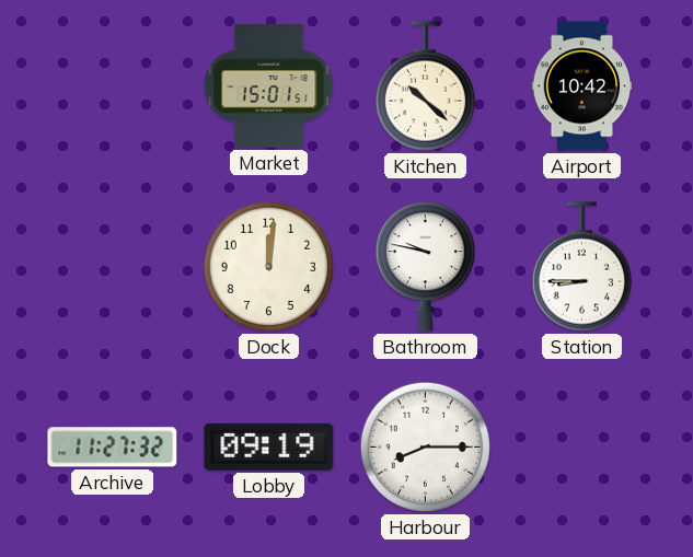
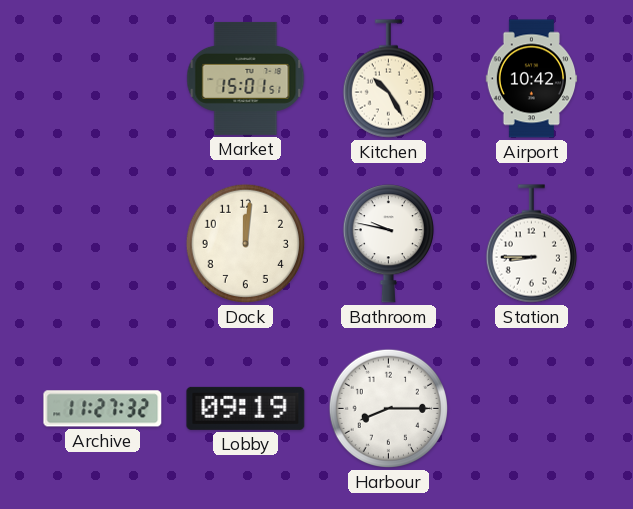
Kitchen: 10:22 -> 10:25 (388, 79)
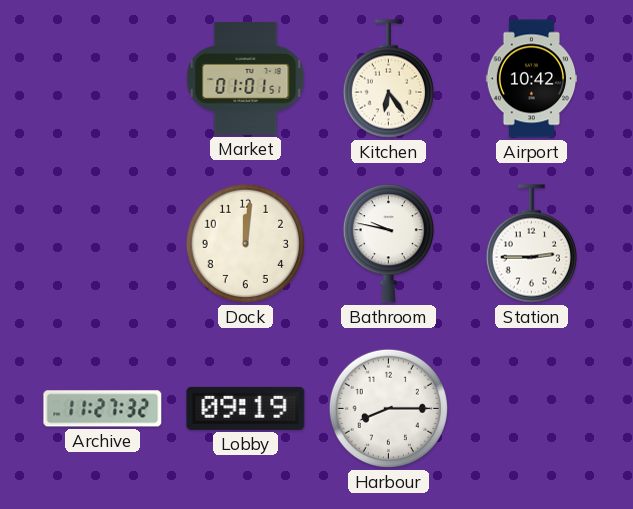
Market: 15:01 -> 01:01 (246, 78)
Kitchen: 10:25 -> 6:24 (388, 79)
Station: 8:45 -> 2:45 (531, 244)
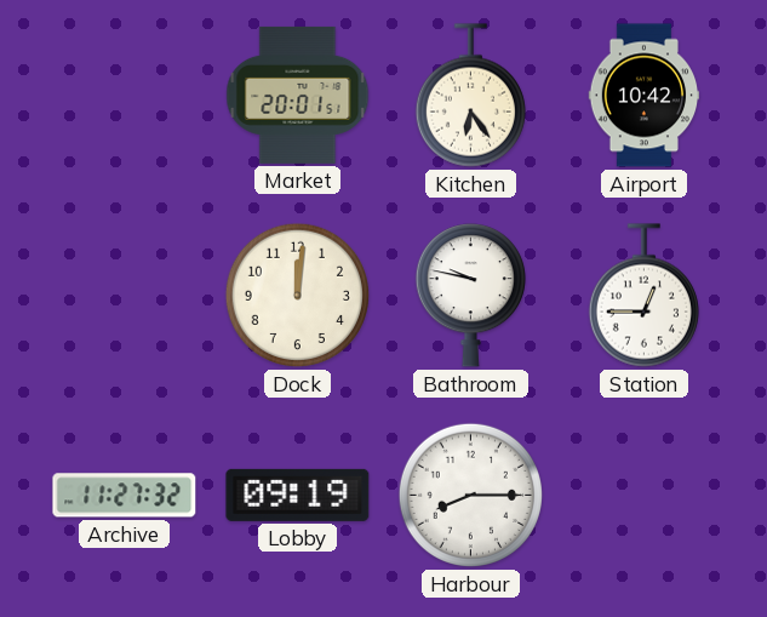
Market: 01:01 -> 20:01 (298, 95)
Station: 2:45 -> 12:45 (643, 296)
